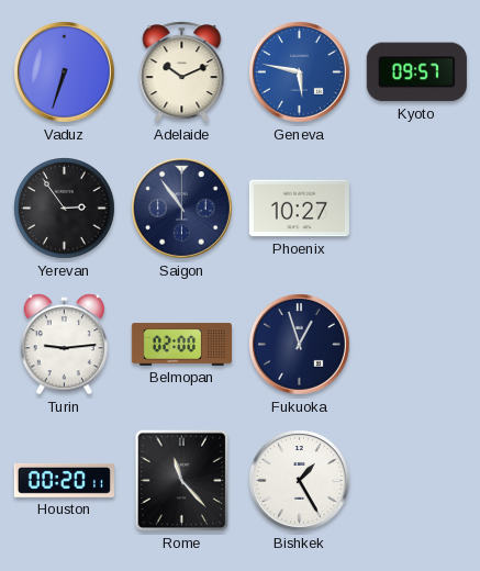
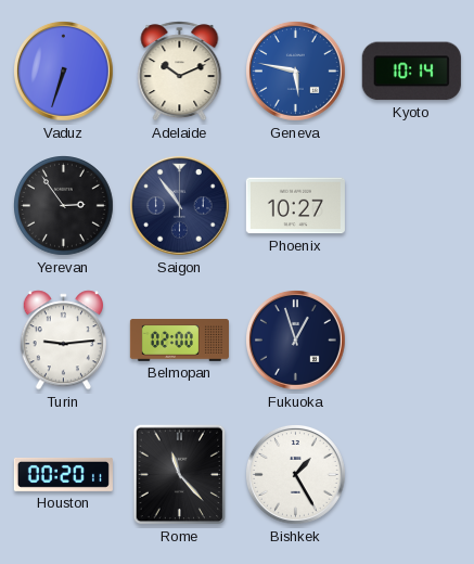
Kyoto: 09:57 -> 10:14 (411, 72)
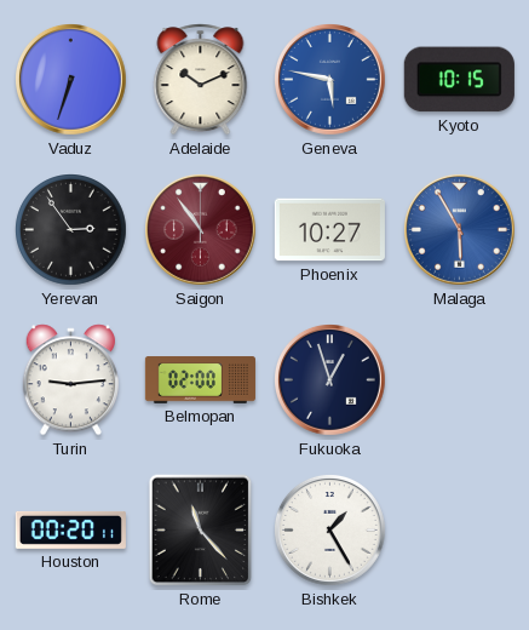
Kyoto: 10:14 -> 10:15 (459, 80)
Saigon dial: navy -> burgundy (201, 230)
Malaga: none -> 5:55 (460, 230)
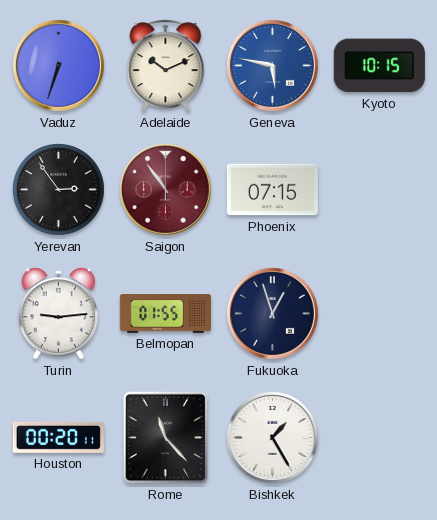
Phoenix: 10:27 -> 07:15 (272, 190)
Malaga: 5:55 -> none (460, 230)
Belmopan: 02:00 -> 01:55 (165, 314)
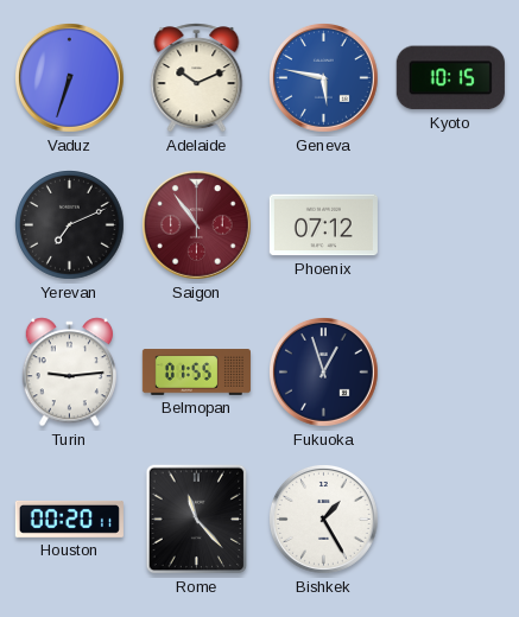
Yerevan: 2:54 -> 7:11 (70, 225)
Phoenix: 07:15 -> 07:12 (323, 225)
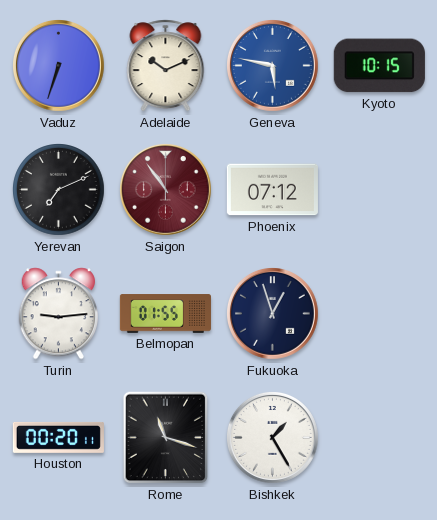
Rome: 11:23 -> 11:18 (166, 438)
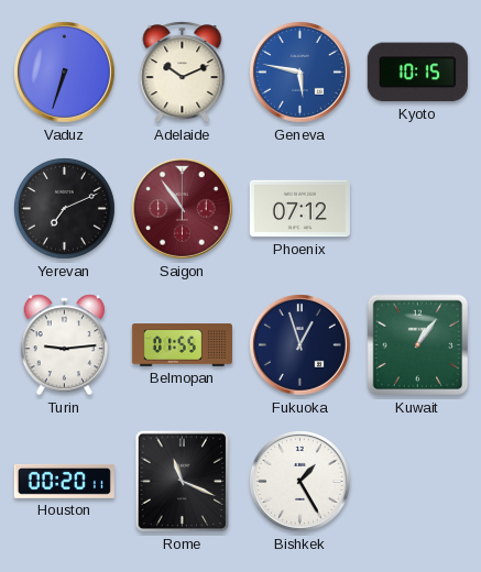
Kuwait: none -> 1:06 (418, 345)
Rome: 11:18 -> 11:19 (183, 482)
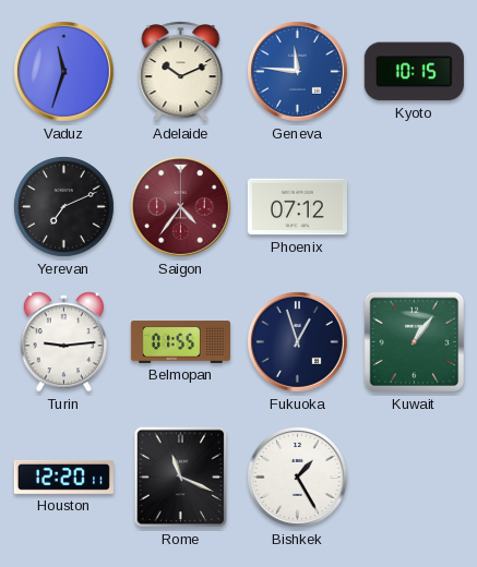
Vaduz: 6:33 -> 11:33 (64, 72)
Geneva: 5:47 -> 11:46 (298, 72)
Saigon: 10:54 -> 4:36 (181, 207)
Houston: 00:20 -> 12:20 (63, 476)
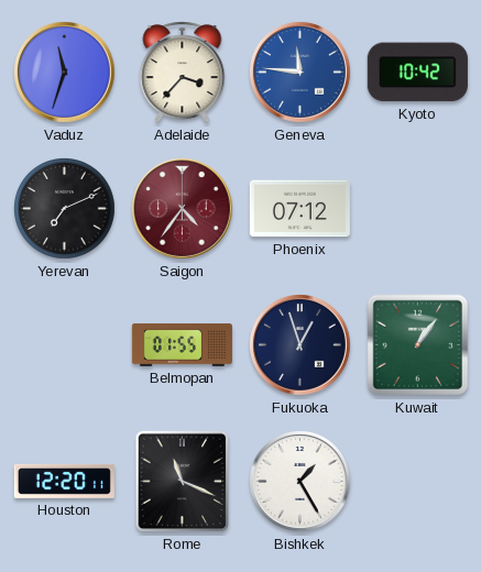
Adelaide: 10:11 -> 3:37 (183, 73)
Kyoto: 10:15 -> 10:42 (417, 73)
Turin: 9:14 -> none (63, 342)
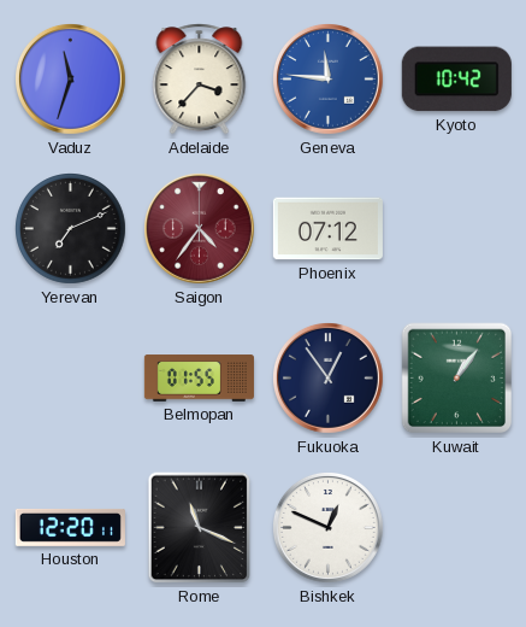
Fukuoka: 12:57 -> 12:54 (329, 379)
Bishkek: 1:25 -> 12:49 (329, 528)
